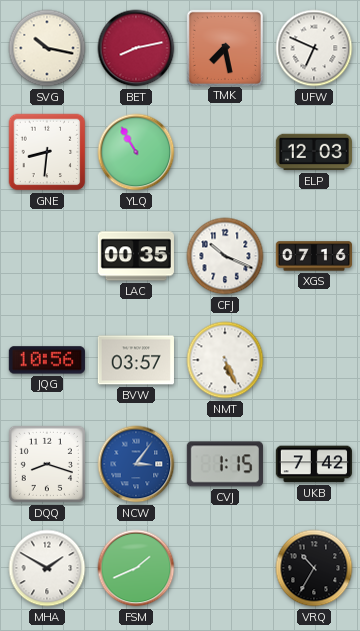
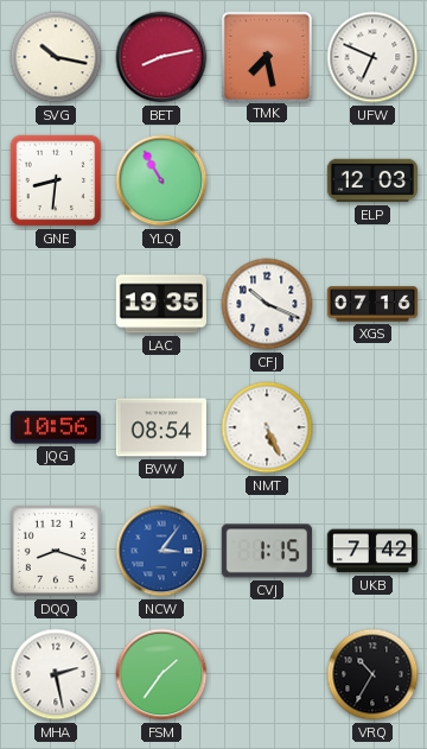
LAC: 00:35 -> 19:35 (161, 304)
BVW: 03:57 -> 08:54 (161, 427)
MHA: 1:50 -> 2:28 (56, 674)
FSM: 1:41 -> 1:36 (161, 674)
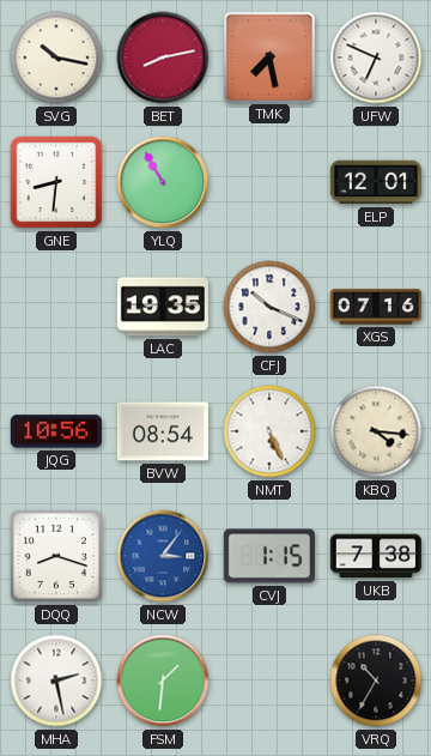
ELP: 12:03 -> 12:01 (376, 182)
KBQ: none -> 4:16 (376, 431)
UKB: 7:42 -> 7:38 (376, 556)
FSM: 1:36 -> 1:31 (163, 681)
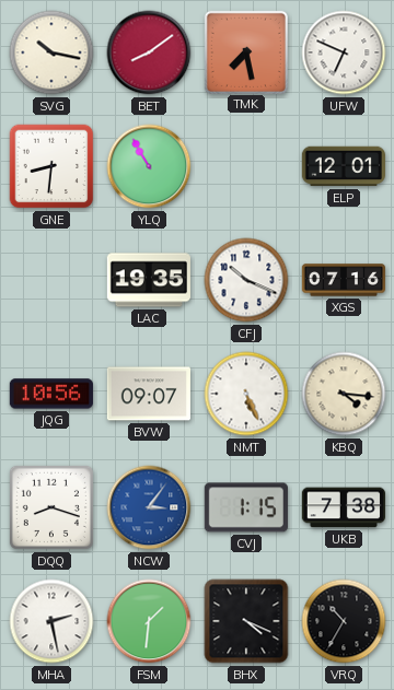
BET: 8:13 -> 8:09 (149, 52)
BVW: 08:54 -> 09:07 (149, 394)
BHX: none -> 4:19 (246, 621)
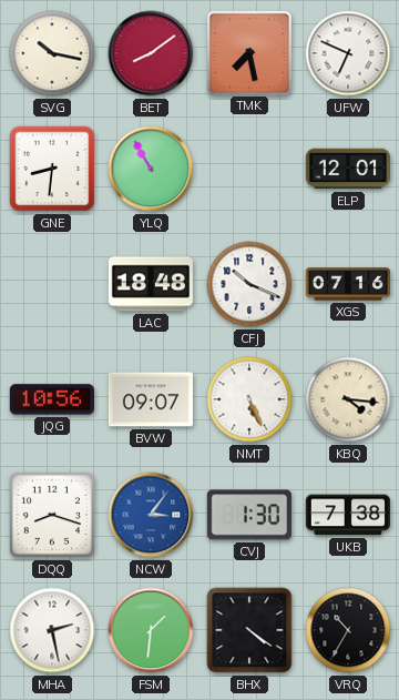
LAC: 19:35 -> 18:48 (151, 284)
CVJ: 1:15 -> 1:30 (249, 515)
BHX: 4:19 -> 4:21 (249, 630)
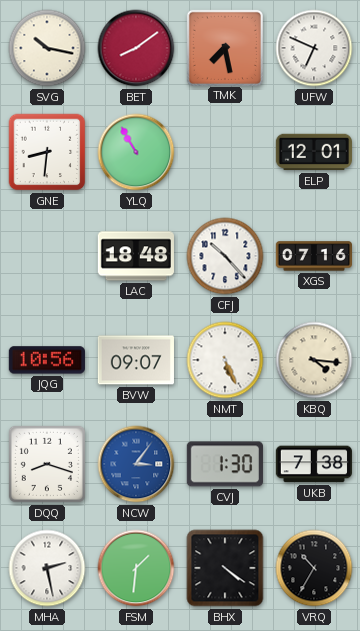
CFJ: 10:19 -> 10:23 (225, 256)
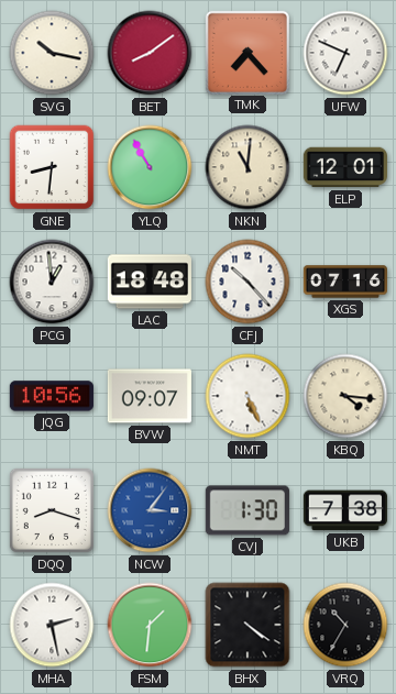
TMK: 7:28 -> 7:23 (246, 52)
NKN: none -> 11:01 (248, 167)
PCG: none -> 12:59 (52, 282)
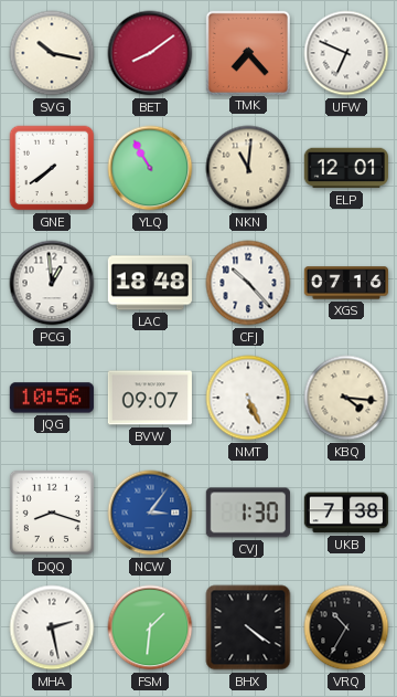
GNE: 8:31 -> 7:39 (52, 168)
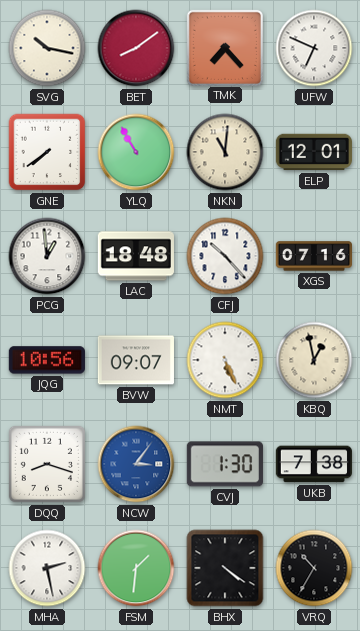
KBQ: 4:16 -> 12:58 (314, 360)
